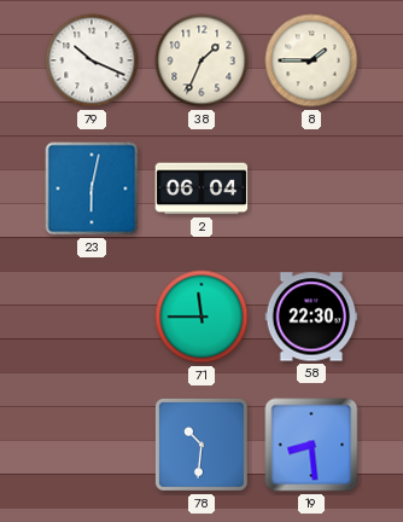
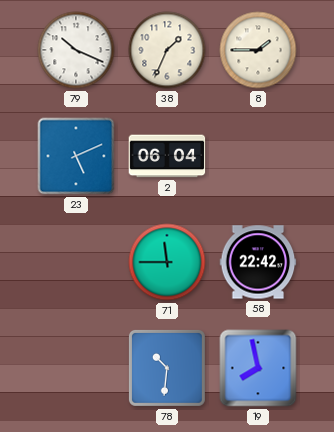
23: 6:02 -> 5:11 (76, 156)
58: 22:30 -> 22:42 (258, 262)
19: 8:29 -> 7:58 (258, 368)
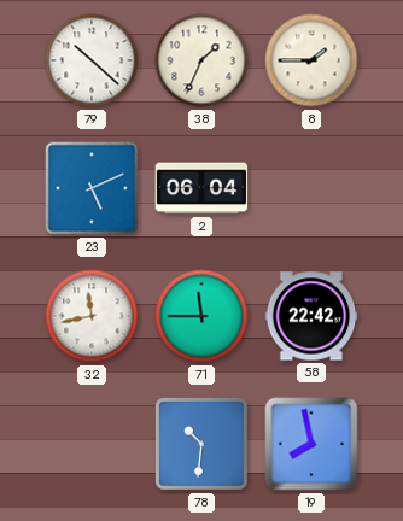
79: 10:19 -> 10:22 (92, 60)
32: none -> 11:43 (92, 316)
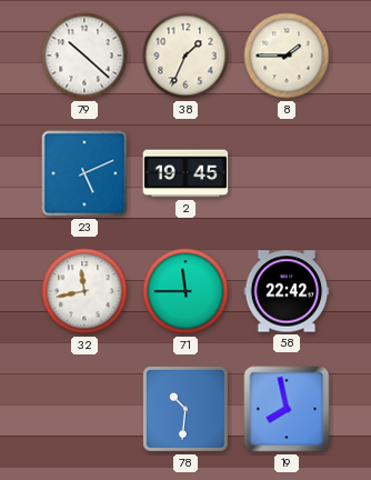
2: 06:04 -> 19:45 (185, 173)
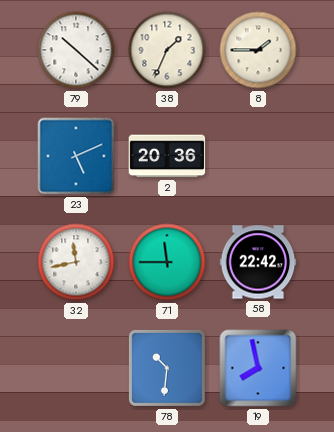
2: 19:45 -> 20:36 (167, 156)
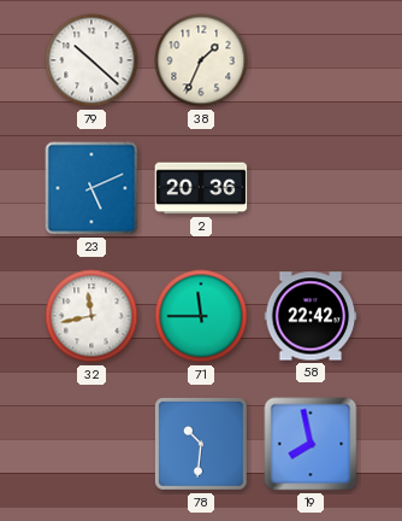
8: 1:45 -> none (258, 50)
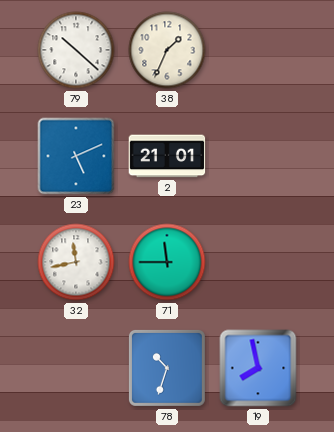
2: 20:36 -> 21:01 (167, 156)
58: 22:42 -> none (311, 316)
78: 10:31 -> 10:33 (167, 368)
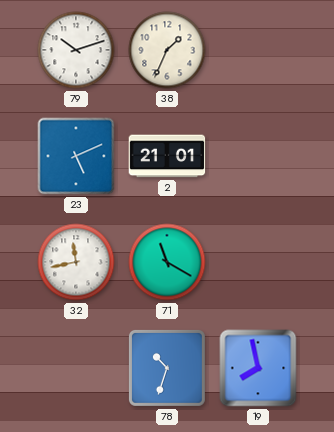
79: 10:22 -> 10:12 (76, 50)
71: 11:45 -> 11:20 (167, 262)
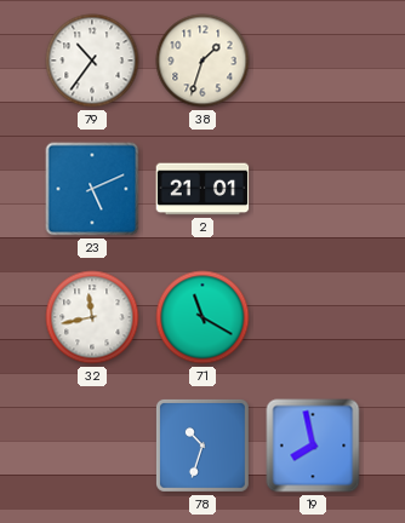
79: 10:12 -> 10:36 (92, 61)
38: 1:34 -> 1:33 (202, 61)
